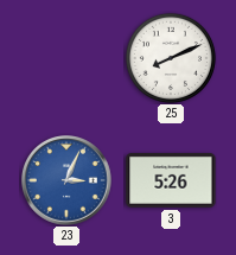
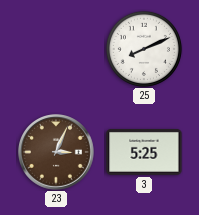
23 dial: blue -> brown (57, 153)
3: 5:26 -> 5:25 (144, 152)
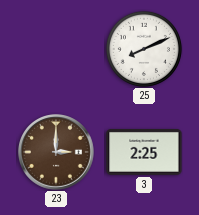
23: 3:04 -> 3:00 (57, 153)
3: 5:25 -> 2:25 (144, 152)
